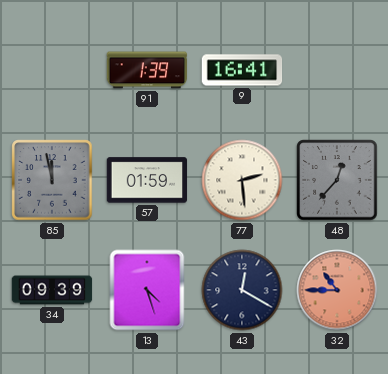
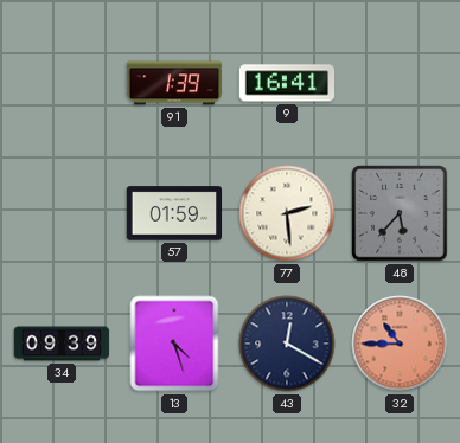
85: 11:58 -> none (52, 180)
48: 12:37 -> 5:37 (400, 213)
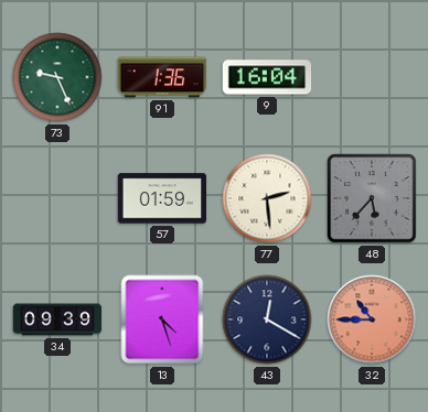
73: none -> 9:26 (57, 77)
91: 1:39 -> 1:36 (162, 77)
9: 16:41 -> 16:04 (267, 77)
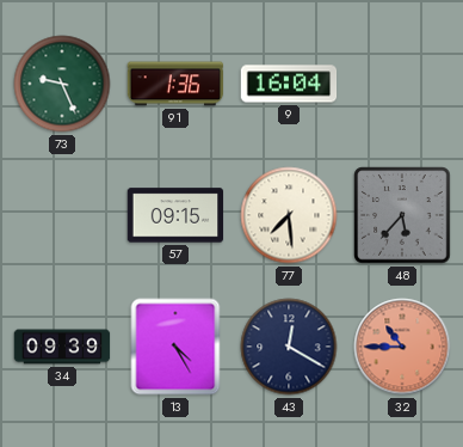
57: 01:59 -> 09:15 (175, 215)
77: 2:29 -> 7:29 (289, 215)
13: 4:27 -> 4:25 (175, 347)
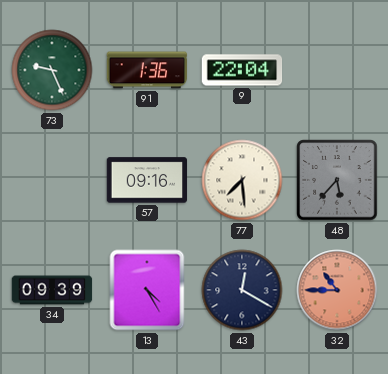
9: 16:04 -> 22:04 (242, 70)
57: 09:15 -> 09:16 (147, 180)
